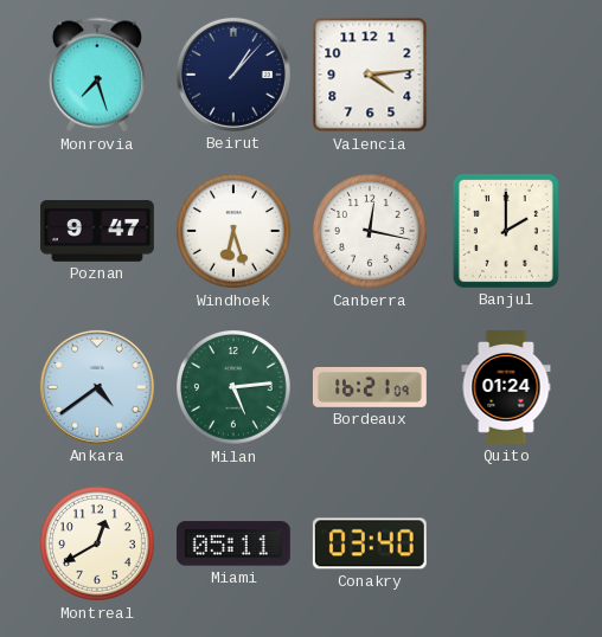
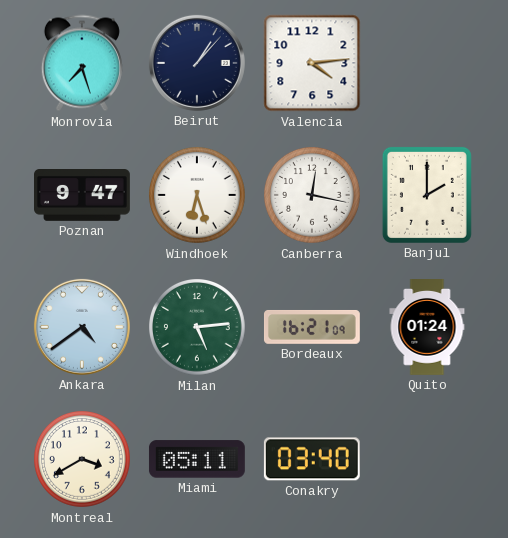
Montreal: 12:40 -> 3:40 (83, 460)
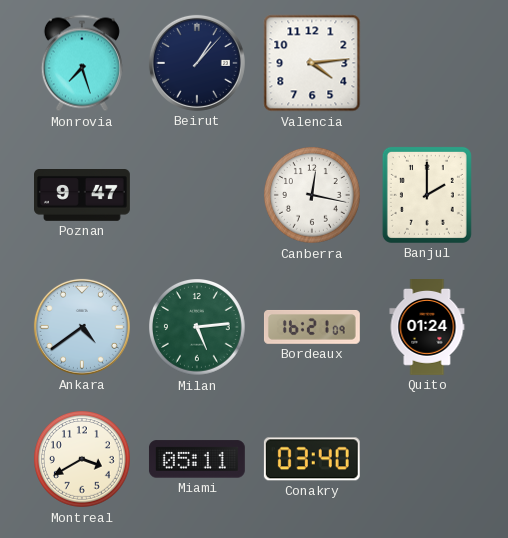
Windhoek: 6:27 -> none (198, 196)
